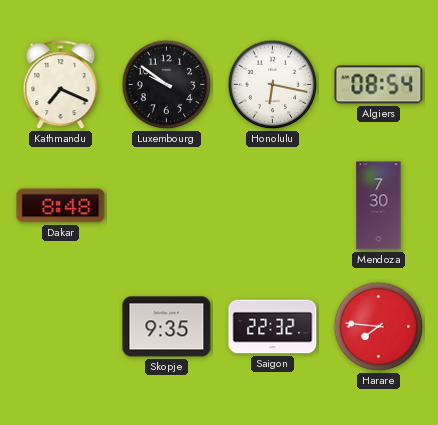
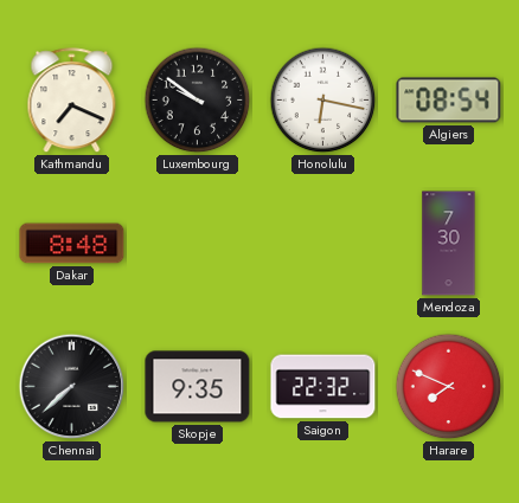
Chennai: none -> 7:38 (72, 387)
Harare: 7:46 -> 7:49 (449, 387)
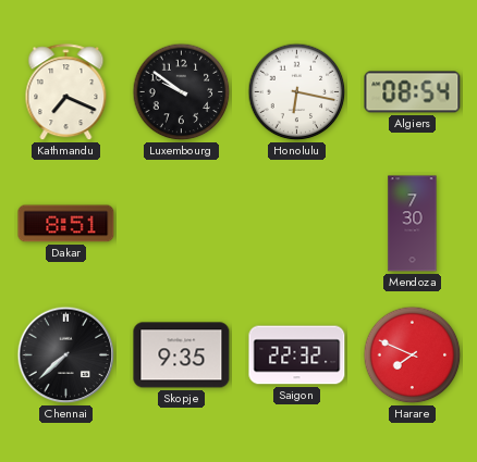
Dakar: 8:48 -> 8:51 (66, 224)
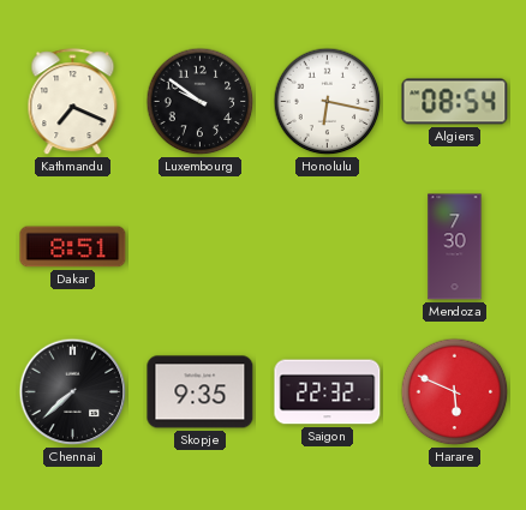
Harare: 7:49 -> 5:49 (455, 392)
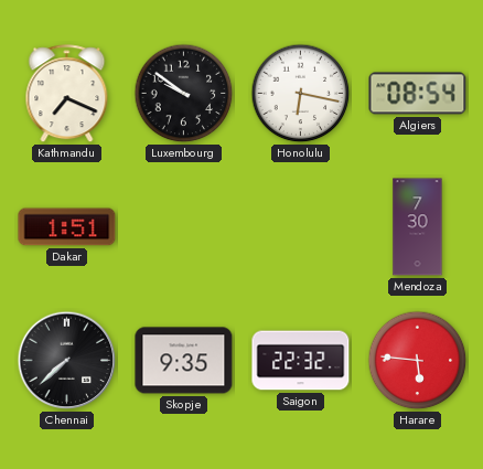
Dakar: 8:51 -> 1:51 (67, 227)
Harare: 5:49 -> 5:46 (418, 361)
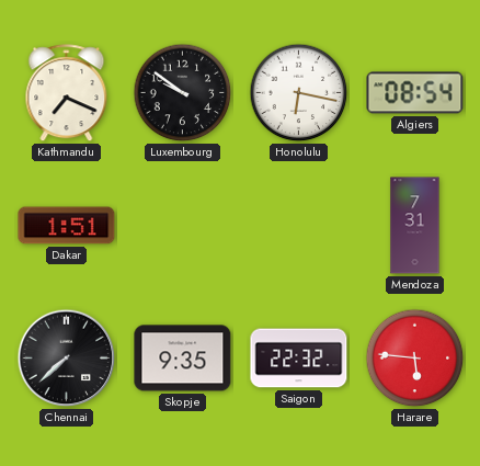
Mendoza: 7:30 -> 7:31 (415, 226)
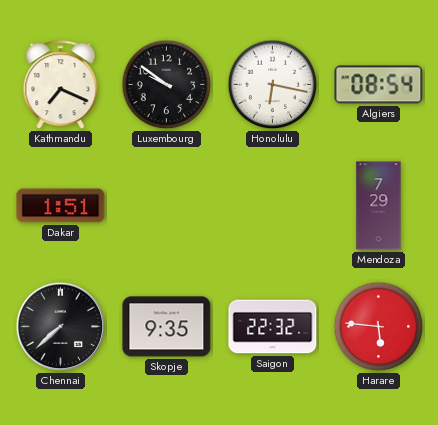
Mendoza: 7:31 -> 7:29 (379, 206)
